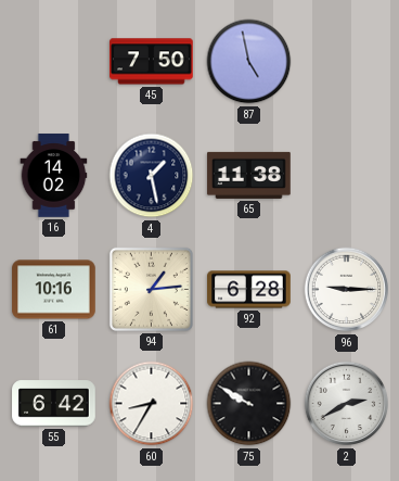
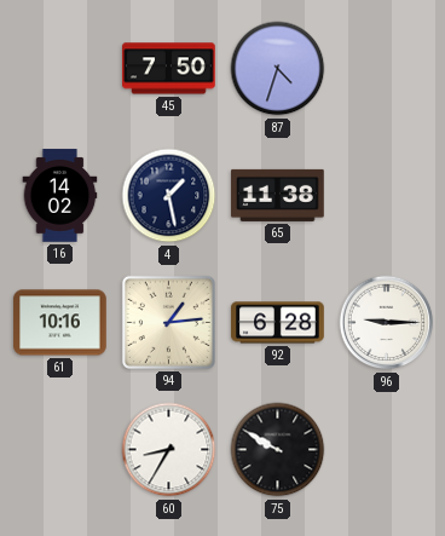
87: 4:58 -> 4:33 (278, 69)
55: 6:42 -> none (54, 404)
2: 2:40 -> none (347, 404)
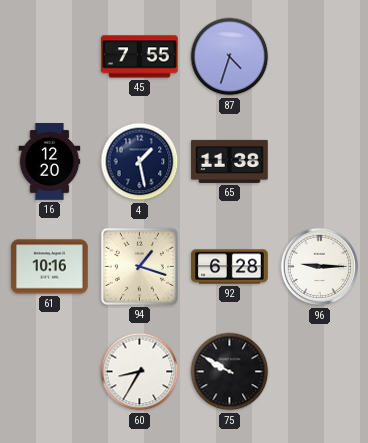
45: 7:50 -> 7:55 (140, 57)
16: 14:02 -> 12:20 (50, 162)
94: 1:14 -> 1:18 (139, 266)
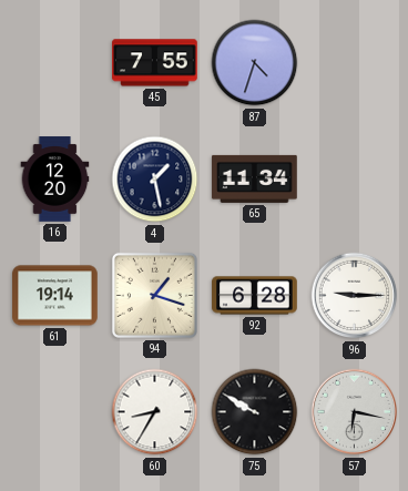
65: 11:38 -> 11:34 (255, 178)
61: 10:16 -> 19:14 (55, 296)
57: none -> 6:17 (355, 412)
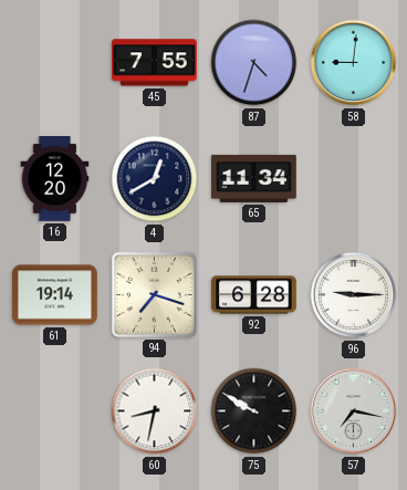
58: none -> 9:01 (354, 63)
4: 1:28 -> 12:40 (155, 179)
94: 1:18 -> 7:18 (154, 294)
60: 8:35 -> 8:32 (155, 411)
57: 6:17 -> 7:17 (354, 411)
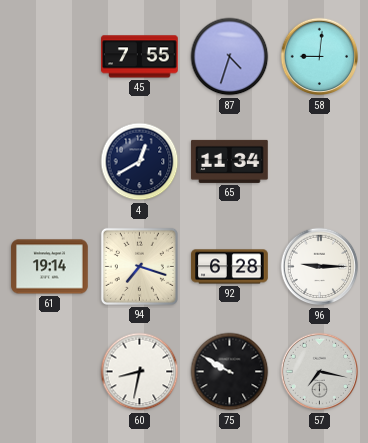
16: 12:20 -> none (55, 179)
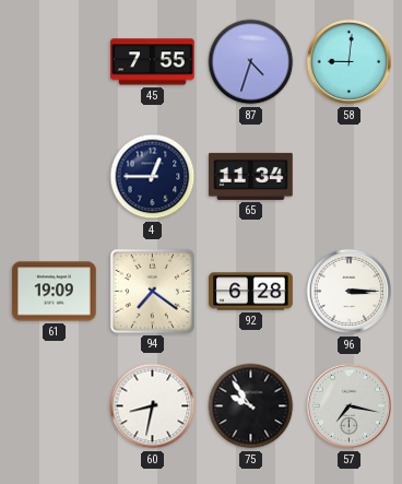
4: 12:40 -> 12:45 (153, 177)
61: 19:14 -> 19:09 (55, 292)
94: 7:18 -> 7:21 (152, 291)
96: 9:15 -> 3:15 (350, 292)
75: 9:50 -> 9:54 (251, 406)
